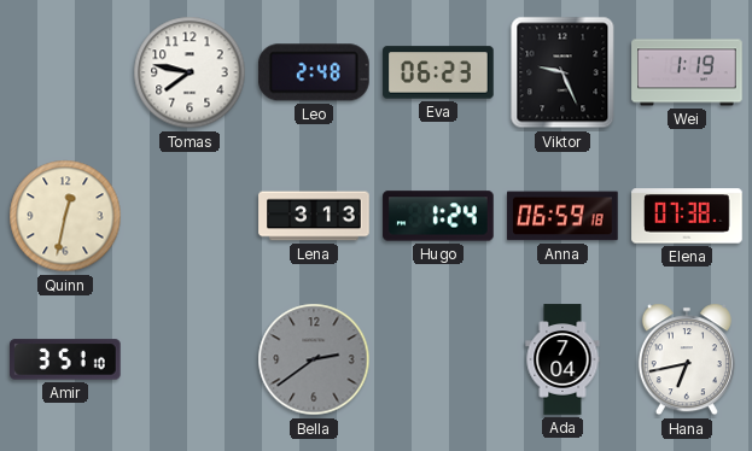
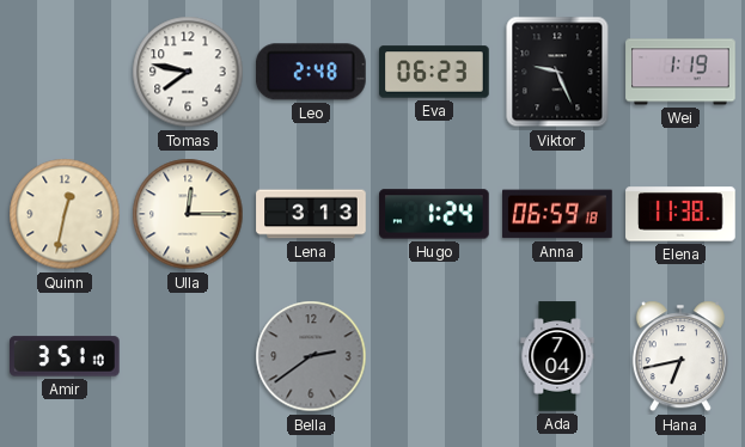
Ulla: none -> 12:15 (188, 214)
Elena: 07:38 -> 11:38 (680, 214)
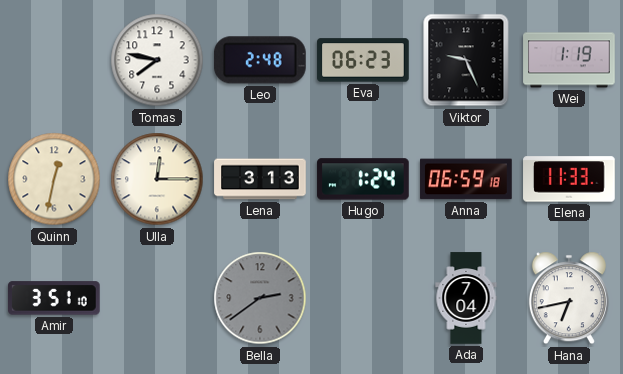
Elena: 11:38 -> 11:33 (569, 179)
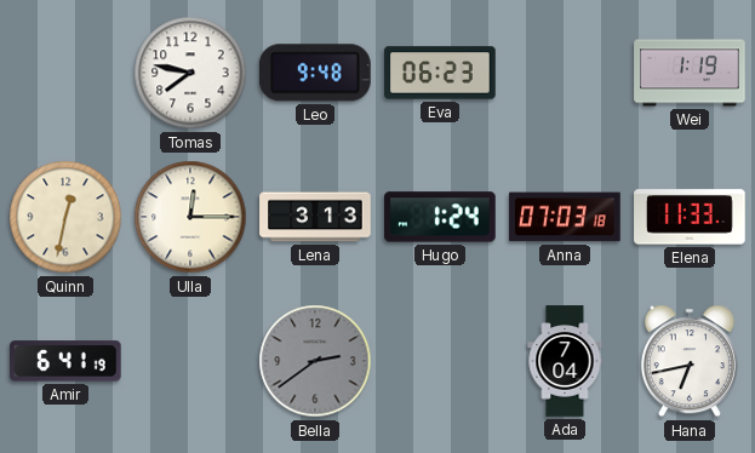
Leo: 2:48 -> 9:48 (316, 73)
Viktor: 9:26 -> none (466, 60)
Anna: 06:59 -> 07:03 (565, 217)
Amir: 3:51 -> 6:41 (67, 361)
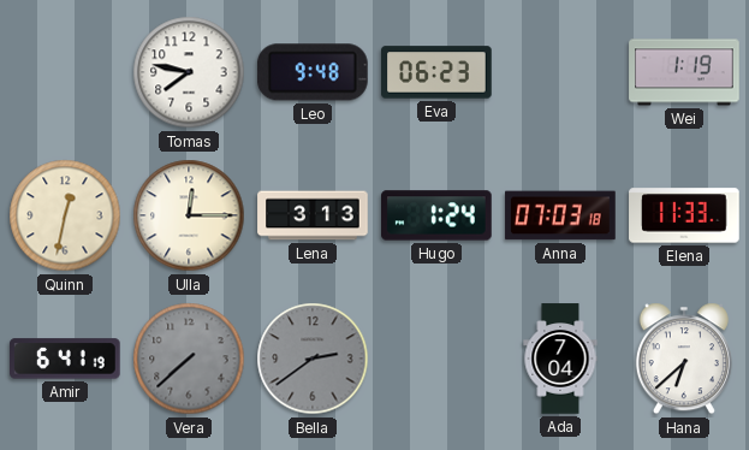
Vera: none -> 7:38 (189, 359)
Hana: 6:43 -> 6:38 (684, 359)
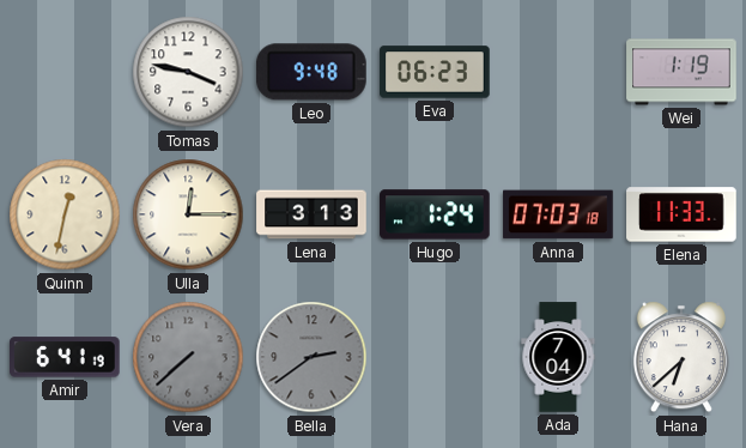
Tomas: 7:47 -> 3:47 (188, 72)
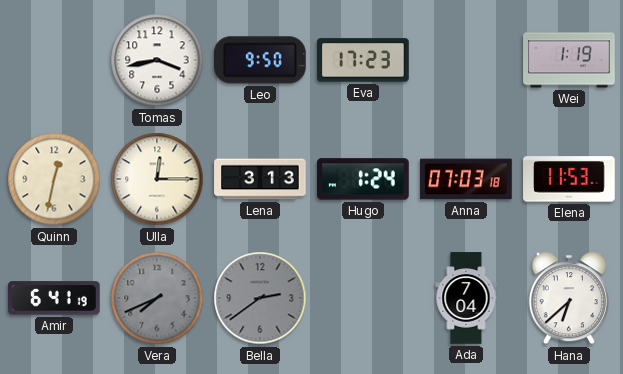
Tomas: 3:47 -> 3:43 (157, 60)
Leo: 9:48 -> 9:50 (261, 60)
Eva: 06:23 -> 17:23 (363, 60)
Elena: 11:33 -> 11:53 (569, 179)
Vera: 7:38 -> 7:41 (157, 298)
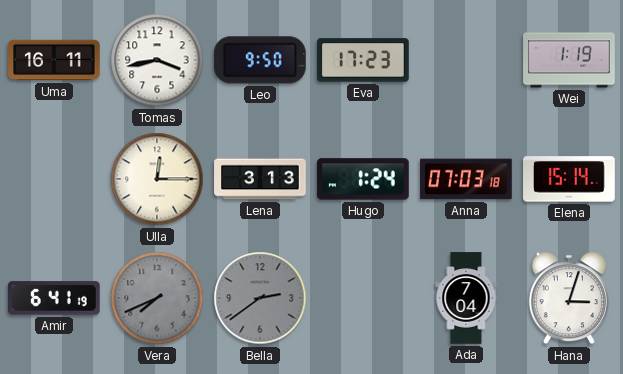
Uma: none -> 16:11 (54, 60)
Quinn: 12:32 -> none (54, 179)
Elena: 11:53 -> 15:14 (569, 179)
Hana: 6:38 -> 3:03 (569, 298)
